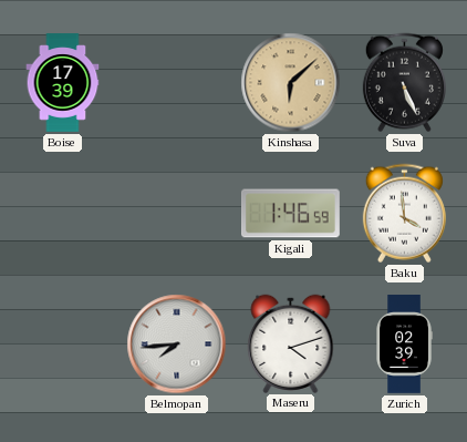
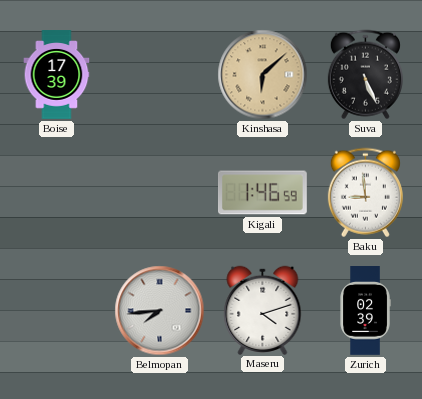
Baku: 3:59 -> 8:59 (365, 193)
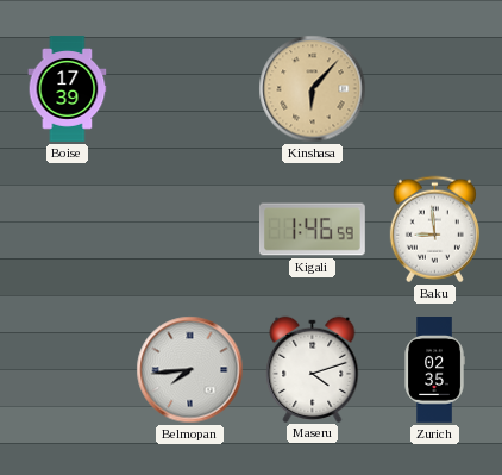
Kinshasa: 6:08 -> 6:07 (313, 89)
Suva: 5:26 -> none (365, 75)
Zurich: 02:39 -> 02:35 (434, 370)
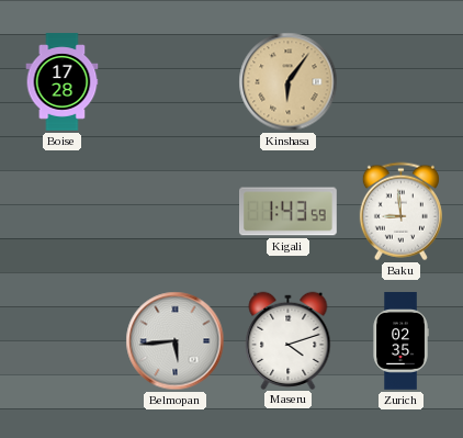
Boise: 17:39 -> 17:28 (63, 82)
Kinshasa: 6:07 -> 6:06 (289, 82)
Kigali: 1:46 -> 1:43 (289, 212)
Belmopan: 7:44 -> 5:44 (176, 341)
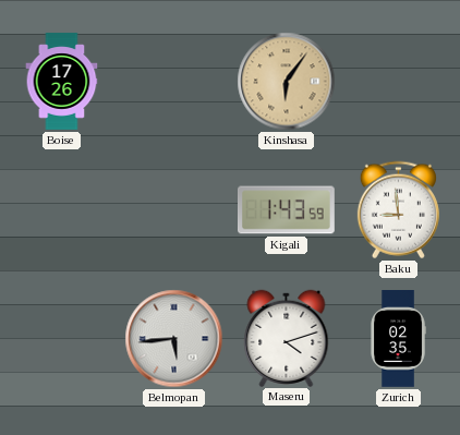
Boise: 17:28 -> 17:26 (62, 82)
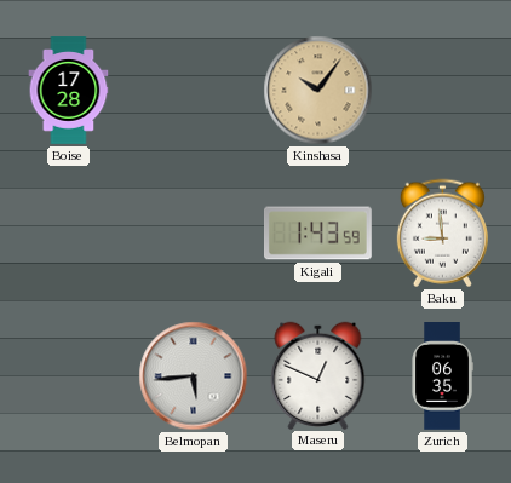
Boise: 17:26 -> 17:28 (69, 91)
Kinshasa: 6:06 -> 10:06 (318, 91)
Maseru: 4:12 -> 12:49 (318, 375)
Zurich: 02:35 -> 06:35 (442, 376)
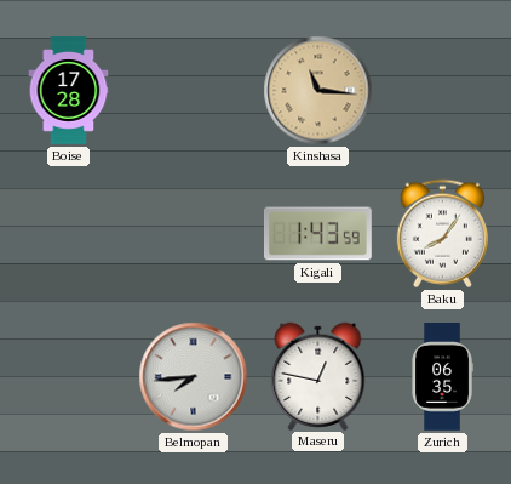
Kinshasa: 10:06 -> 11:16 (318, 91)
Baku: 8:59 -> 8:06 (442, 234)
Belmopan: 5:44 -> 7:44 (194, 377)
Maseru: 12:49 -> 12:47 (318, 376)
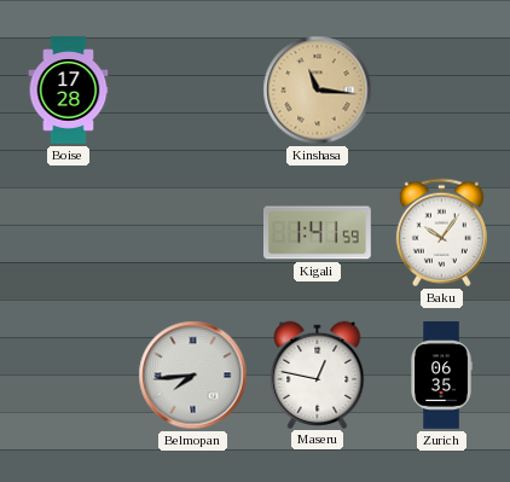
Kigali: 1:43 -> 1:41 (318, 233)
Baku: 8:06 -> 10:06 (441, 233)
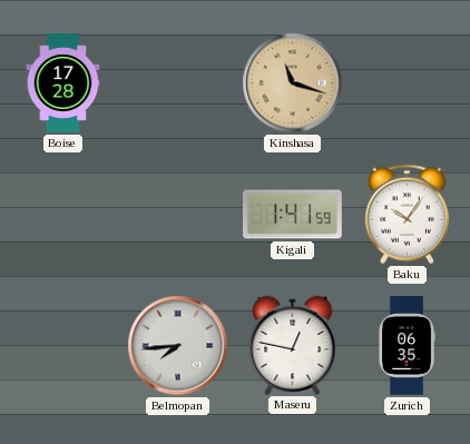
Kinshasa: 11:16 -> 11:18 (293, 83)
